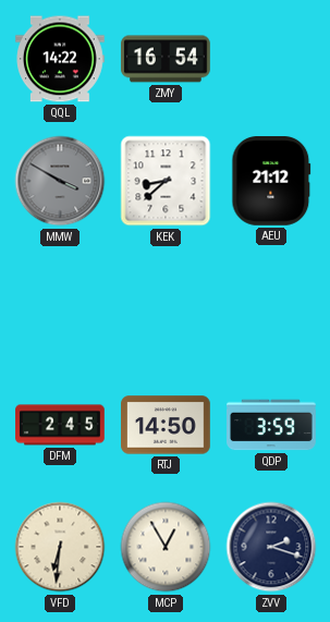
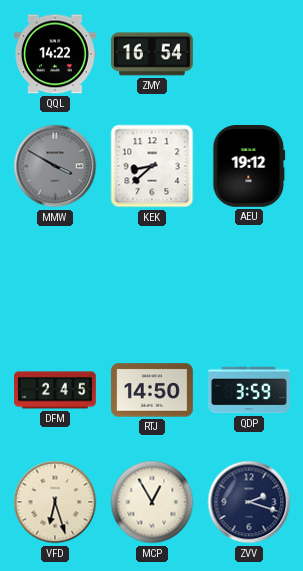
AEU: 21:12 -> 19:12 (249, 167)
VFD: 6:31 -> 6:27 (55, 502)
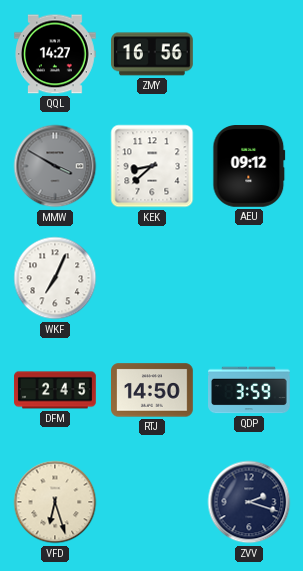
QQL: 14:22 -> 14:27 (56, 54)
ZMY: 16:54 -> 16:56 (153, 54)
AEU: 19:12 -> 09:12 (249, 167)
WKF: none -> 7:04 (55, 278)
MCP: 12:55 -> none (152, 502)
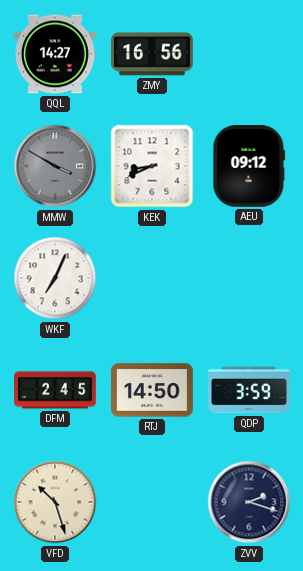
KEK: 8:38 -> 8:41 (152, 166)
VFD: 6:27 -> 10:27 (55, 502)
